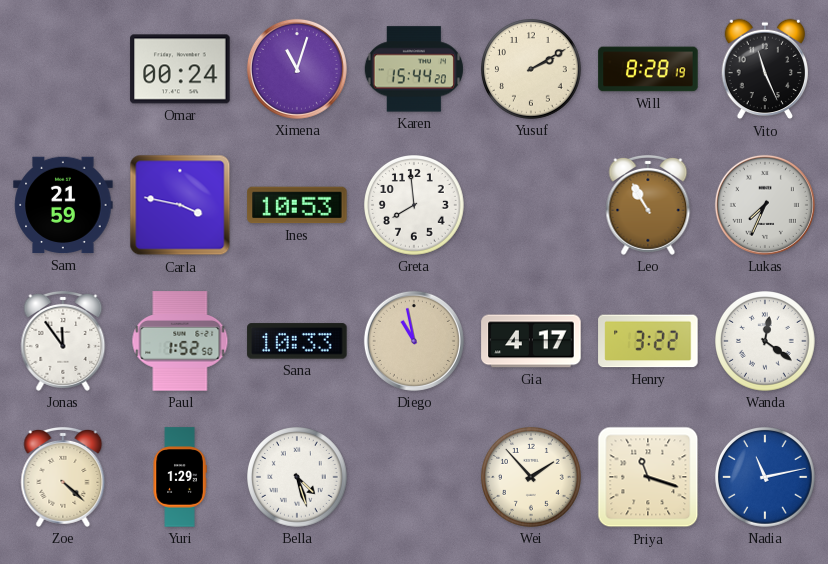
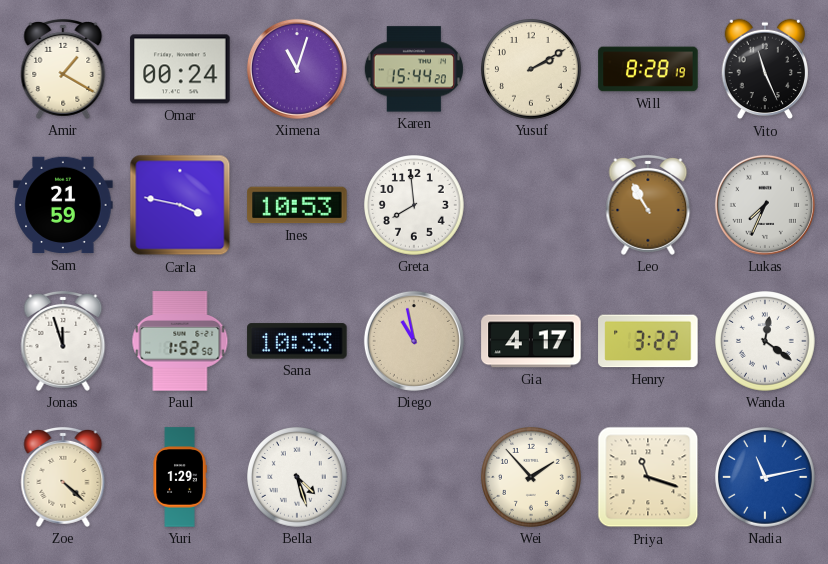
Amir: none -> 1:20 (63, 69)
Jonas: 11:54 -> 11:57 (63, 341)
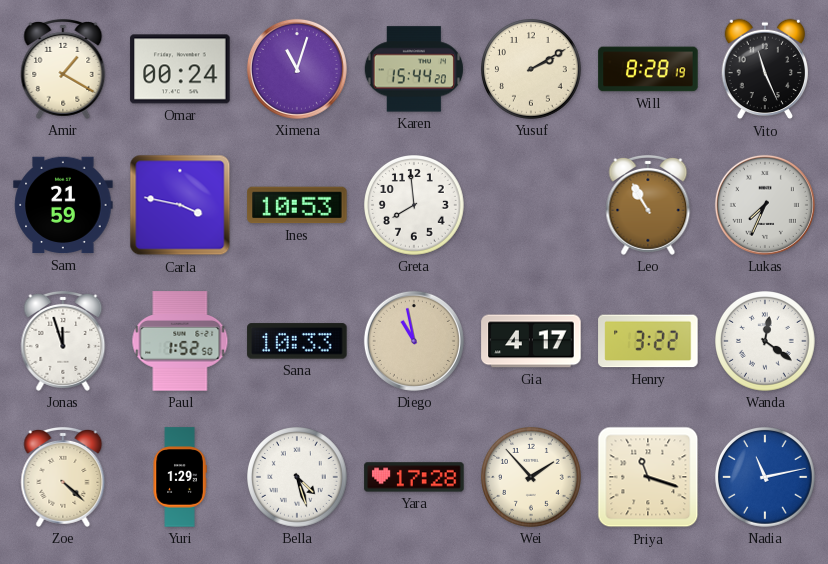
Yara: none -> 17:28 (414, 477)
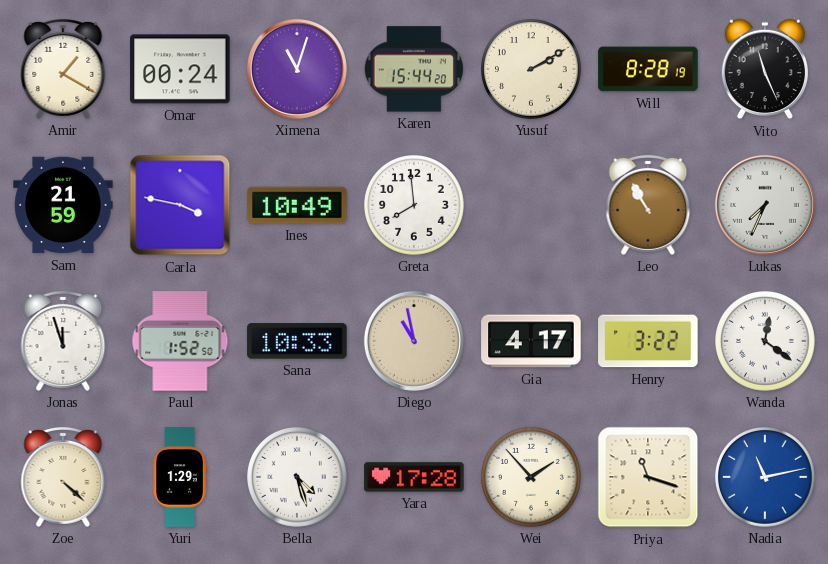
Ines: 10:53 -> 10:49 (297, 205)
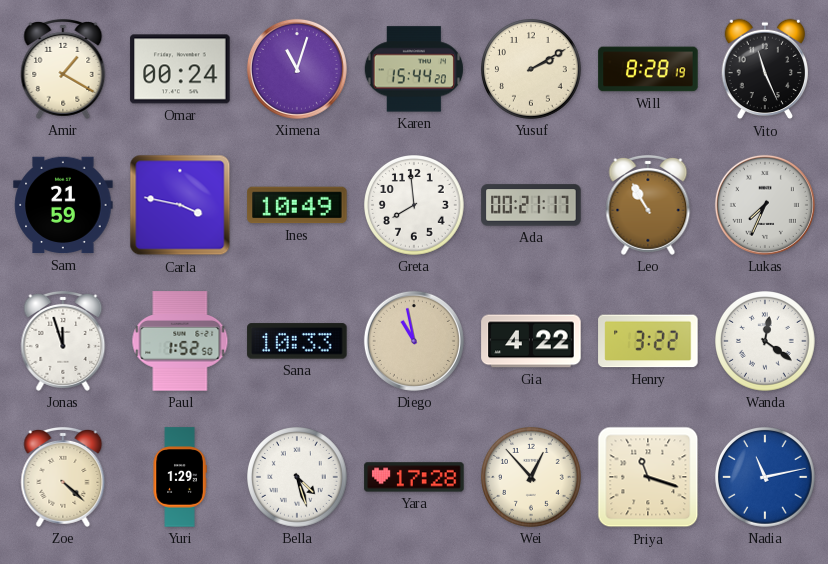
Ada: none -> 00:21 (531, 205)
Gia: 4:17 -> 4:22 (531, 341)
Wei: 1:53 -> 12:53 (532, 478)
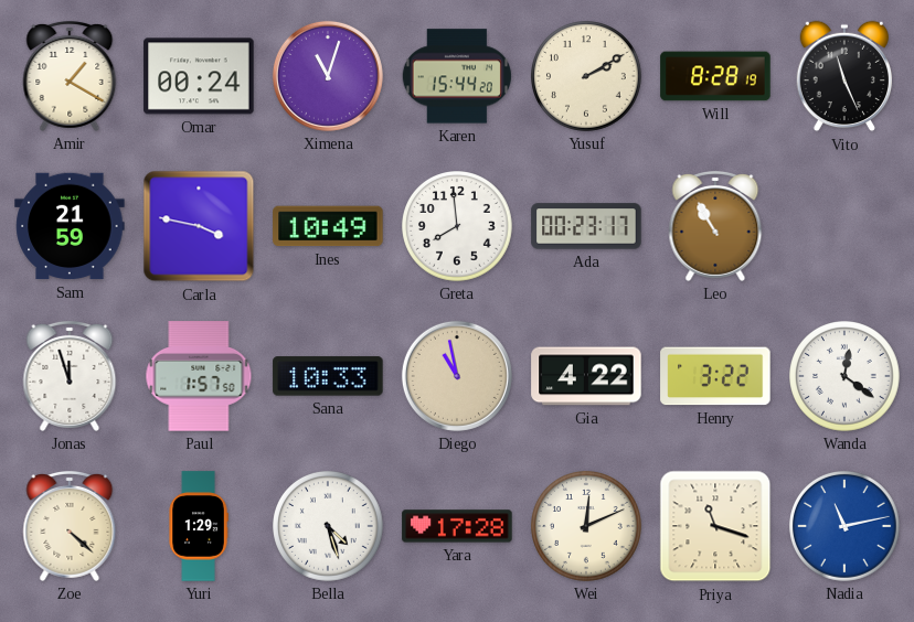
Ada: 00:21 -> 00:23 (586, 226)
Lukas: 7:34 -> none (765, 205)
Paul: 1:52 -> 1:57 (199, 376)
Wei: 12:53 -> 12:11 (587, 527)
